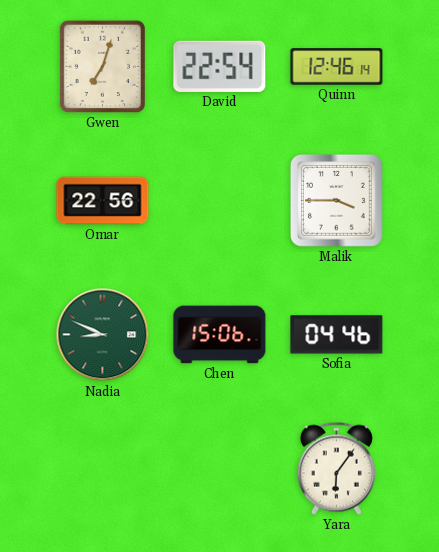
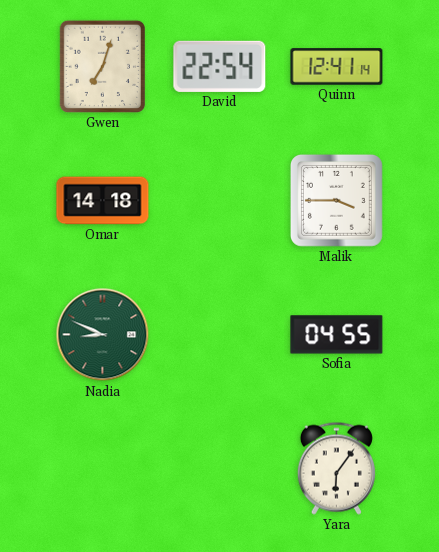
Quinn: 12:46 -> 12:41 (337, 67)
Omar: 22:56 -> 14:18 (103, 201)
Chen: 15:06 -> none (220, 335)
Sofia: 04:46 -> 04:55 (337, 335)
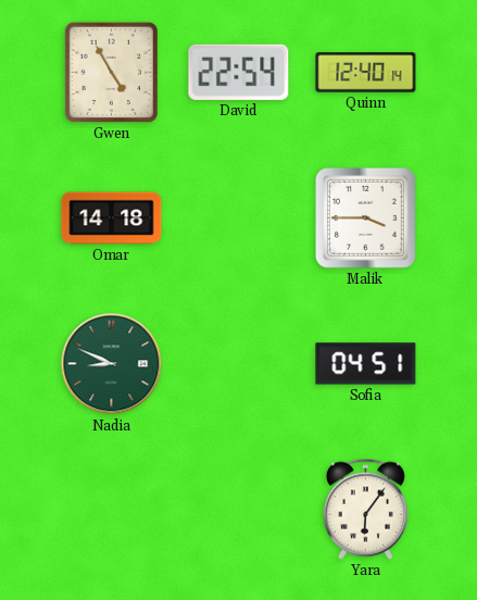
Gwen: 7:03 -> 4:55 (111, 72)
Quinn: 12:41 -> 12:40 (366, 73)
Sofia: 04:55 -> 04:51 (366, 364)
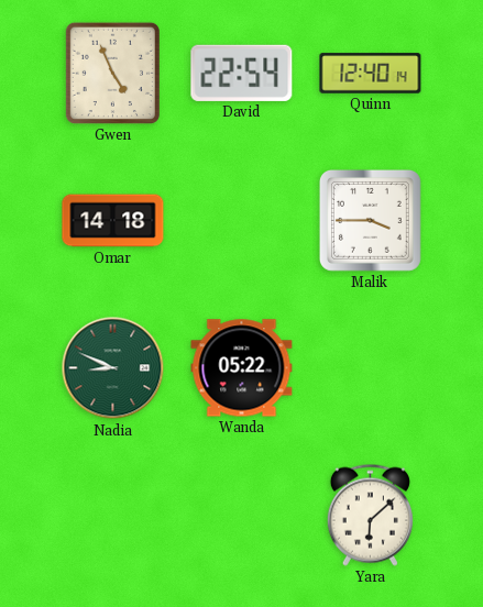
Gwen: 4:55 -> 4:56 (112, 73)
Wanda: none -> 05:22 (242, 368)
Sofia: 04:51 -> none (366, 364)
Yara: 6:06 -> 6:08 (370, 515)
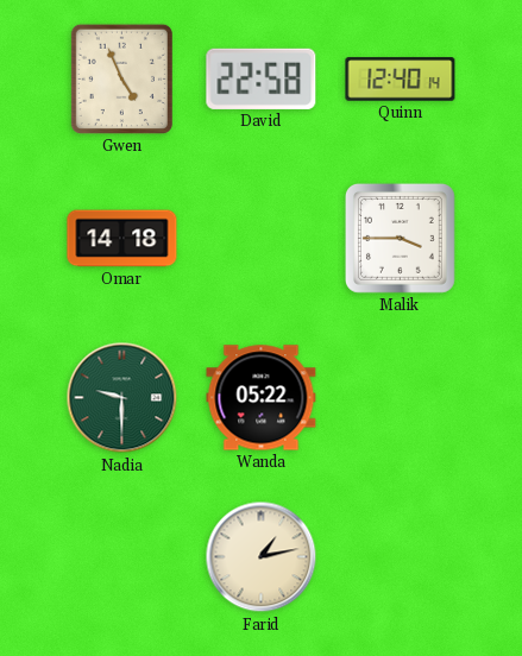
David: 22:54 -> 22:58 (262, 78)
Nadia: 8:49 -> 9:30 (122, 398)
Farid: none -> 1:13 (262, 557)
Yara: 6:08 -> none (370, 515)
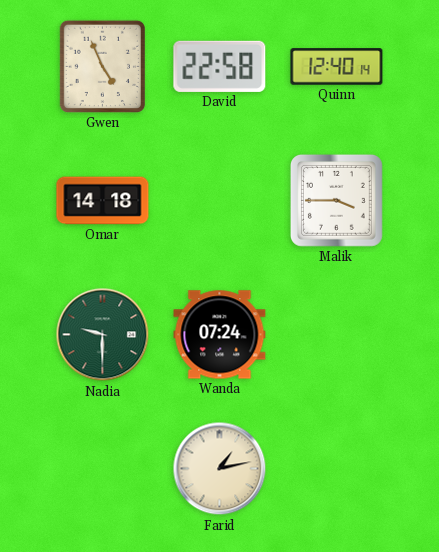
Wanda: 05:22 -> 07:24 (220, 335)
